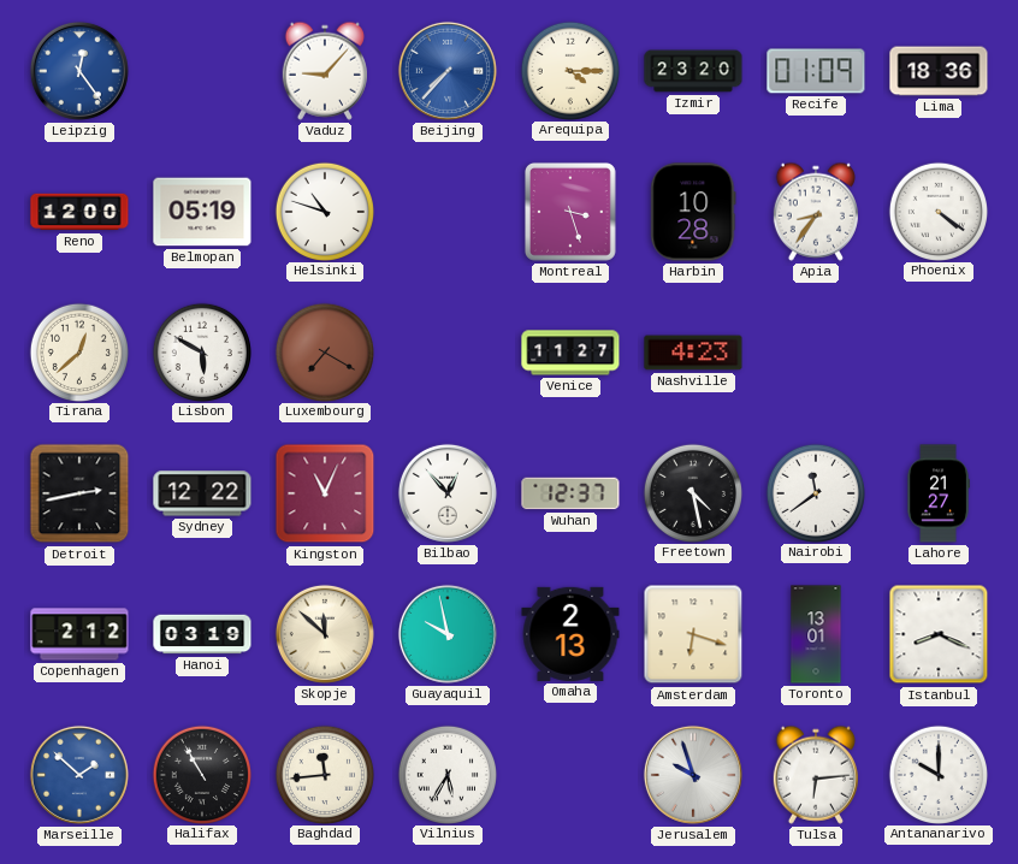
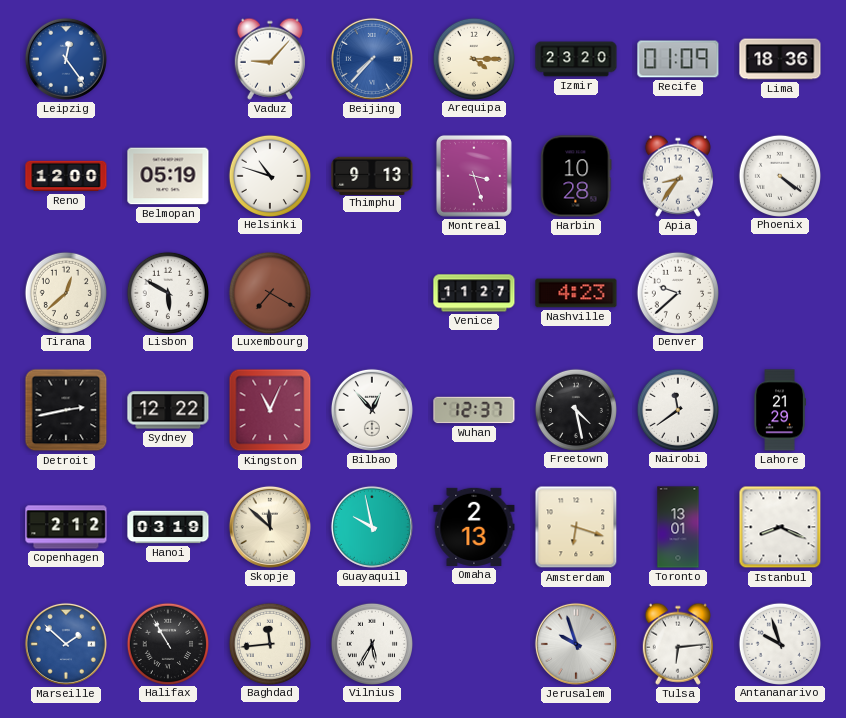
Thimphu: none -> 9:13 (372, 175)
Denver: none -> 9:38 (677, 292)
Lahore: 21:27 -> 21:29 (780, 410)
Antananarivo: 10:00 -> 9:57 (779, 643)
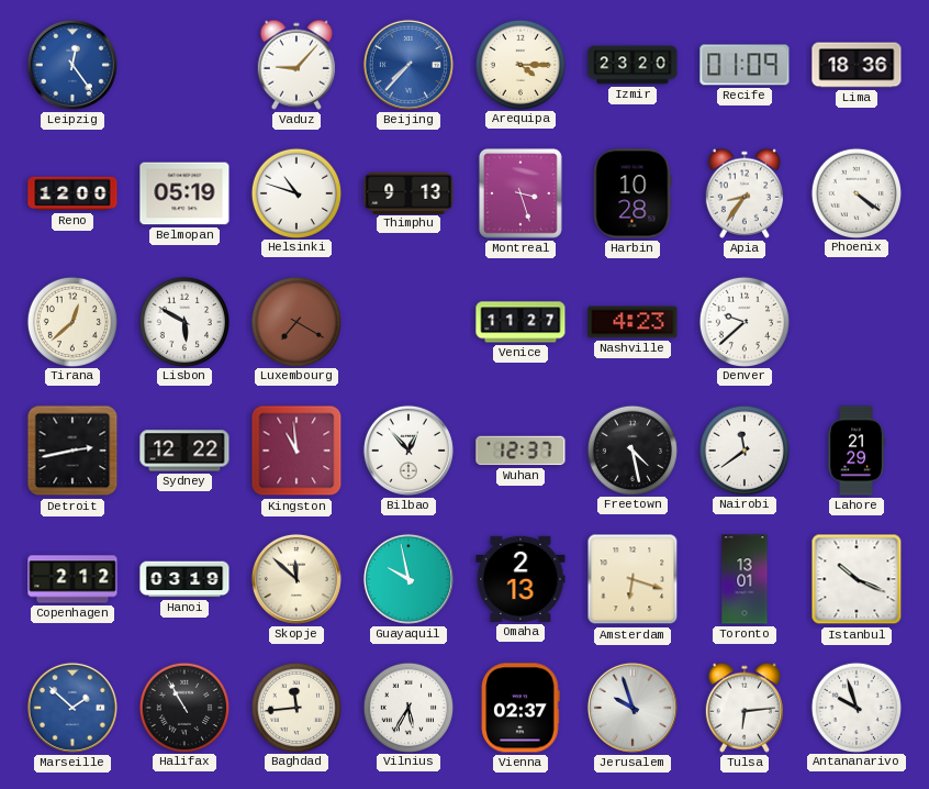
Kingston: 11:04 -> 10:59 (296, 451)
Istanbul: 8:19 -> 10:19 (857, 579)
Vienna: none -> 02:37 (521, 708)
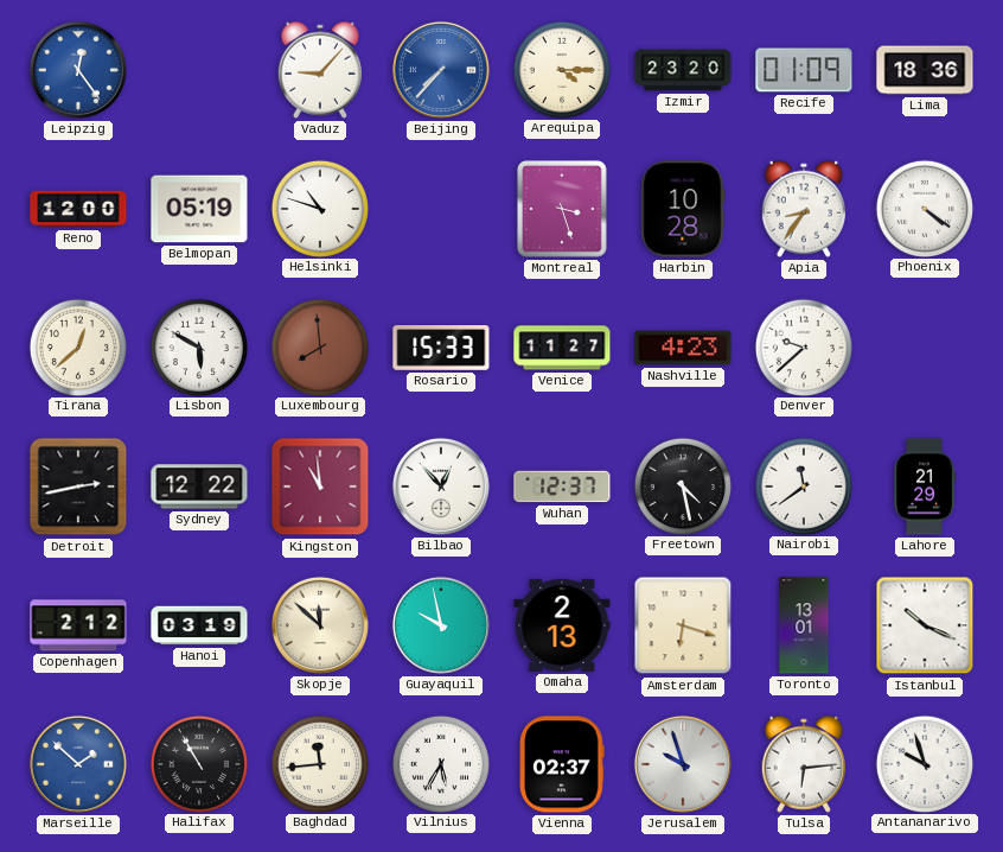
Thimphu: 9:13 -> none (408, 192)
Luxembourg: 7:20 -> 7:59 (319, 346)
Rosario: none -> 15:33 (441, 349)
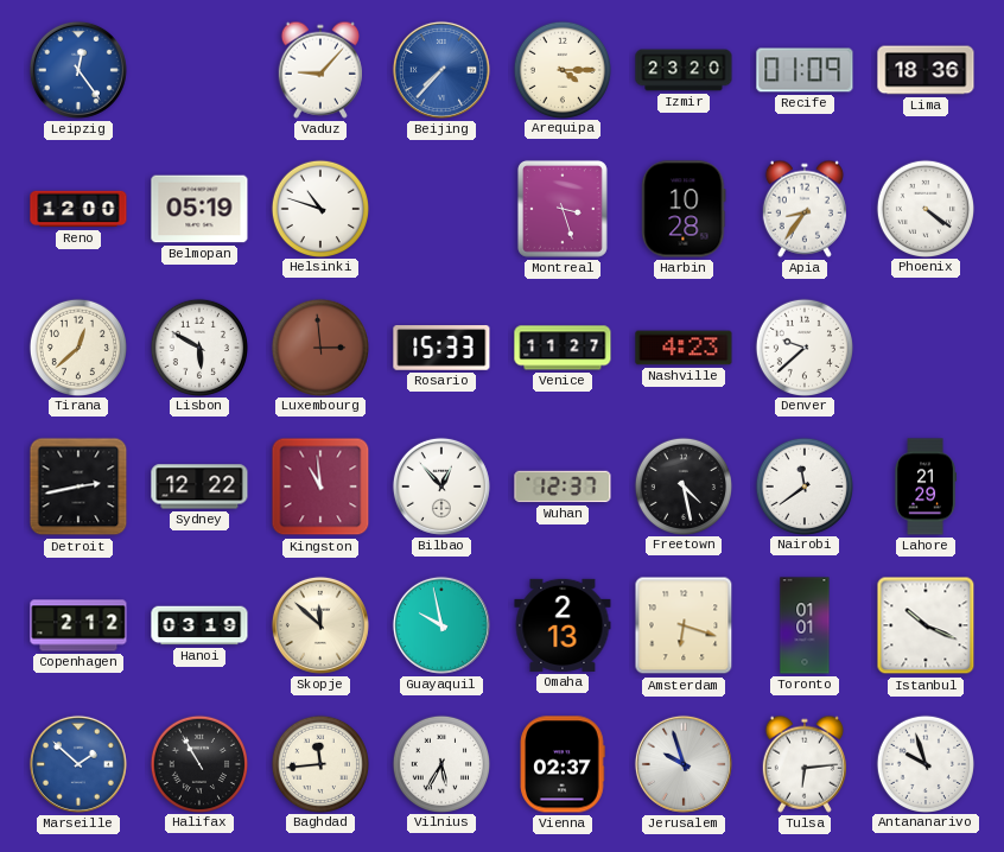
Luxembourg: 7:59 -> 2:59 (319, 346)
Toronto: 13:01 -> 01:01 (805, 625)
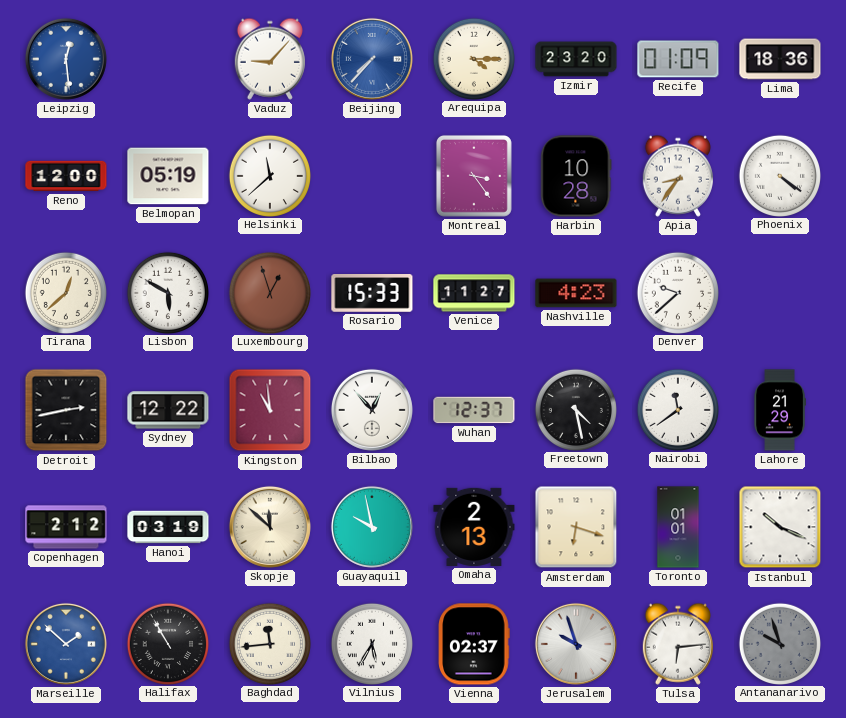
Leipzig: 12:24 -> 12:29 (66, 59)
Helsinki: 10:48 -> 11:38 (269, 175)
Montreal: 3:27 -> 3:24 (474, 176)
Luxembourg: 2:59 -> 12:57 (269, 292)
Antananarivo dial: white -> grey (779, 643)
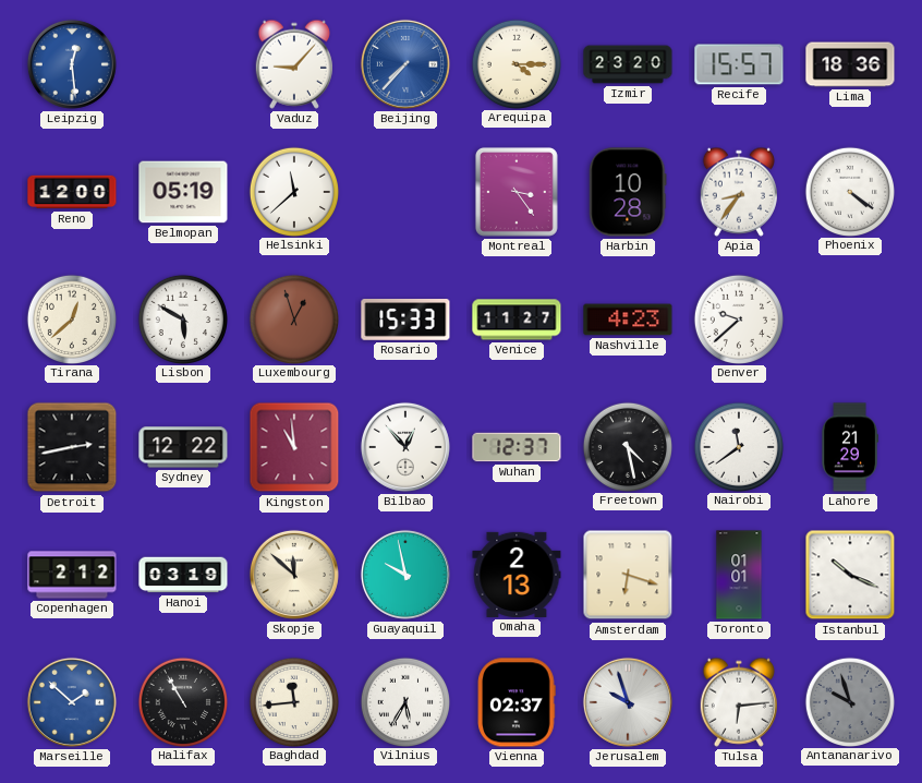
Recife: 01:09 -> 15:57 (739, 64)
